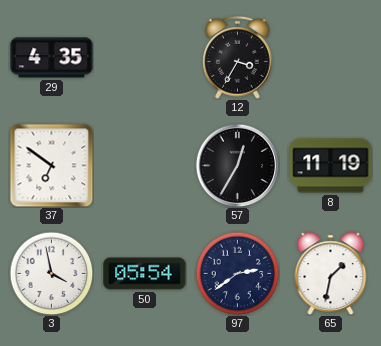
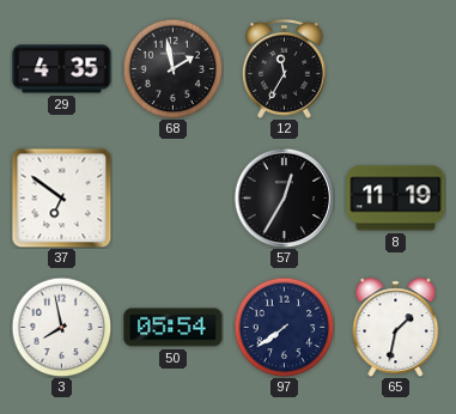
68: none -> 1:58 (172, 68)
12: 3:35 -> 11:35 (285, 68)
3: 3:58 -> 7:58 (61, 327)
97: 2:39 -> 7:39 (284, 327)
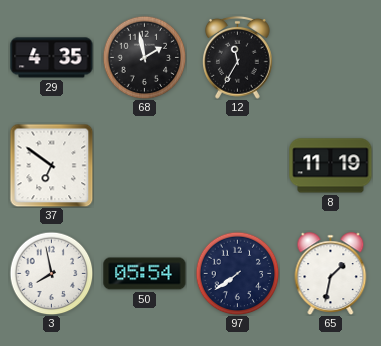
57: 12:35 -> none (284, 197)
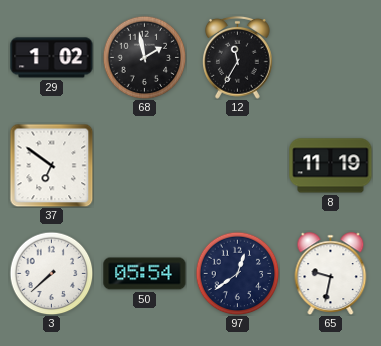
29: 4:35 -> 1:02 (52, 58)
3: 7:58 -> 7:38 (51, 273)
97: 7:39 -> 12:39 (237, 273)
65: 1:32 -> 9:32 (331, 273)
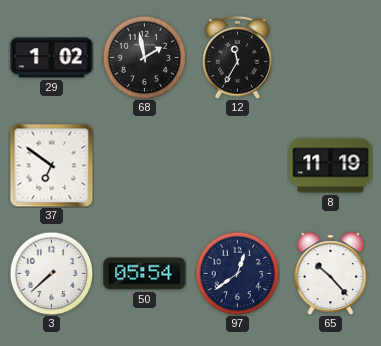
65: 9:32 -> 10:23 (331, 273)
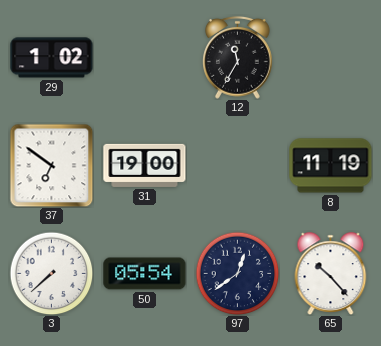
68: 1:58 -> none (144, 57)
31: none -> 19:00 (145, 165)
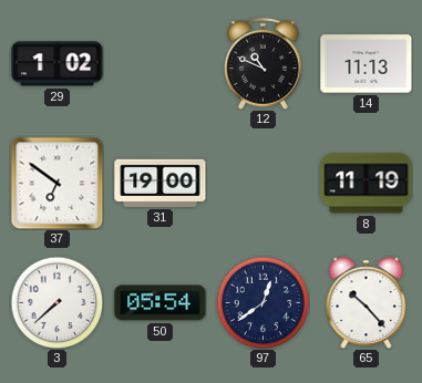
12: 11:35 -> 10:49 (264, 63)
14: none -> 11:13 (367, 64)
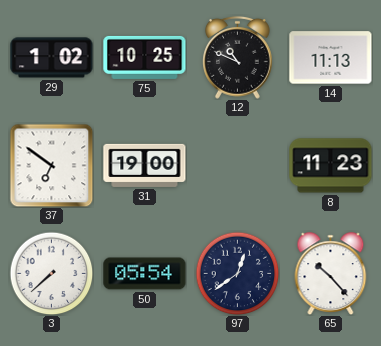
75: none -> 10:25 (145, 57)
8: 11:19 -> 11:23 (331, 166)
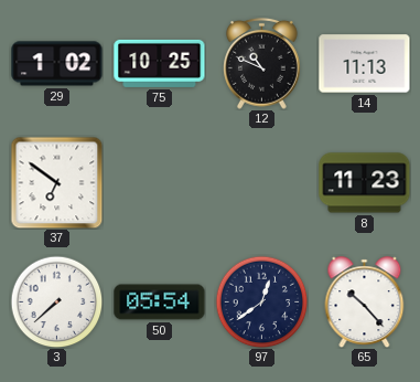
31: 19:00 -> none (145, 165)
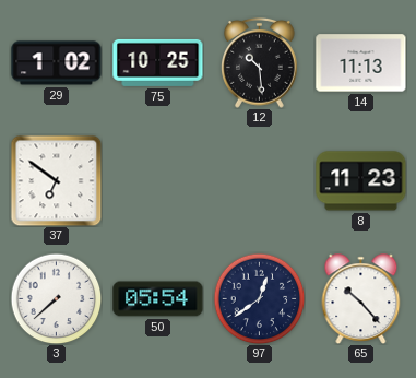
12: 10:49 -> 10:29 (260, 62)
